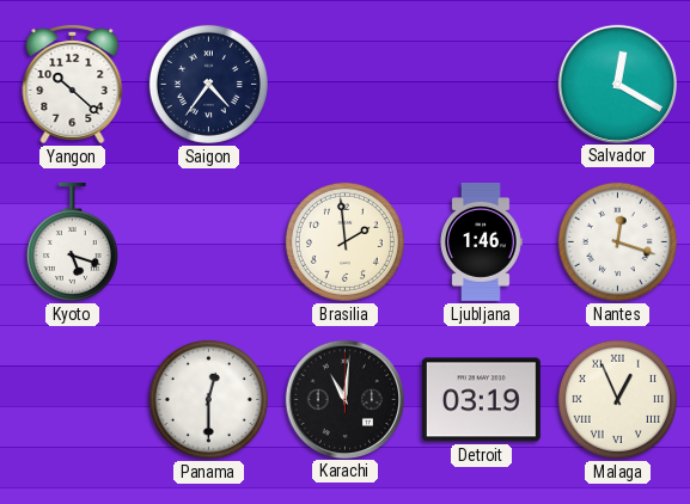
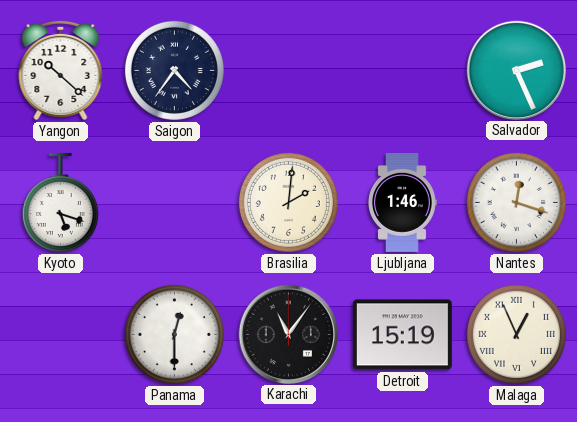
Salvador: 12:20 -> 2:26 (516, 70)
Brasilia: 1:59 -> 2:01 (288, 202)
Karachi: 11:01 -> 11:06 (288, 334)
Detroit: 03:19 -> 15:19 (402, 335)
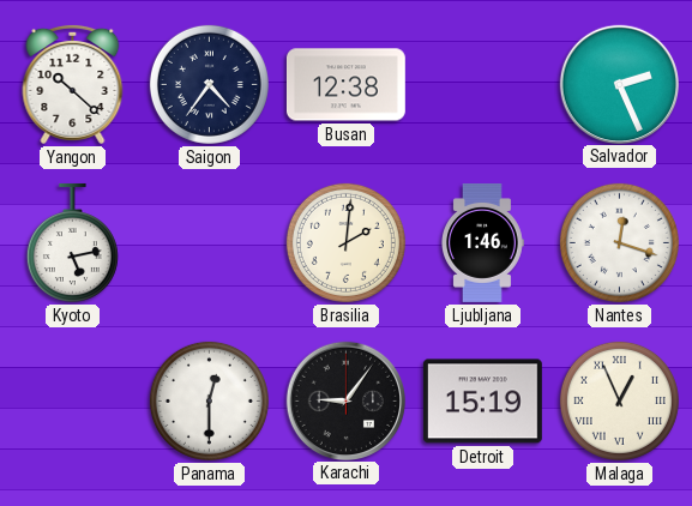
Busan: none -> 12:38 (345, 85)
Kyoto: 5:18 -> 5:13 (72, 242)
Karachi: 11:06 -> 9:06 (345, 400)
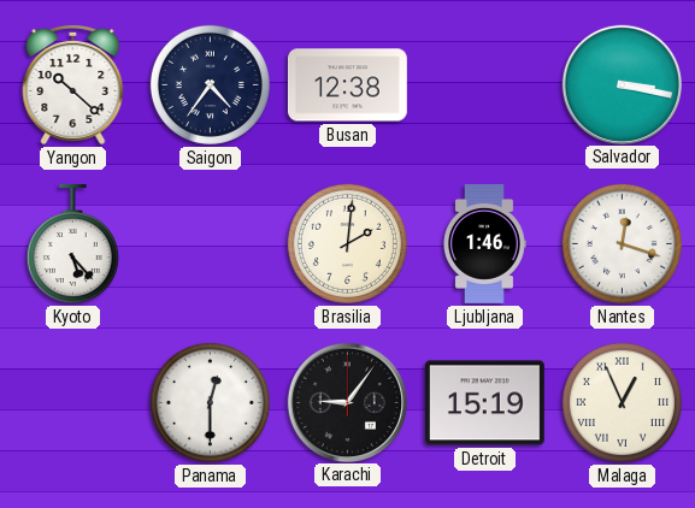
Salvador: 2:26 -> 3:17 (622, 84)
Kyoto: 5:13 -> 5:23 (72, 243)
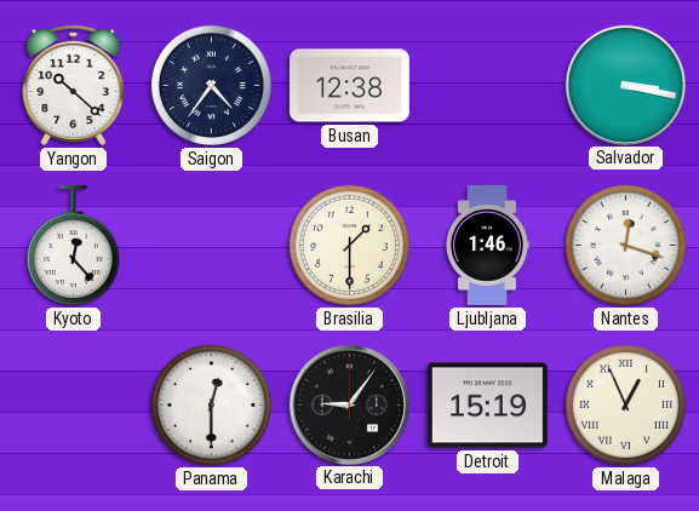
Kyoto: 5:23 -> 12:23 (73, 245)
Brasilia: 2:01 -> 1:30 (349, 245)
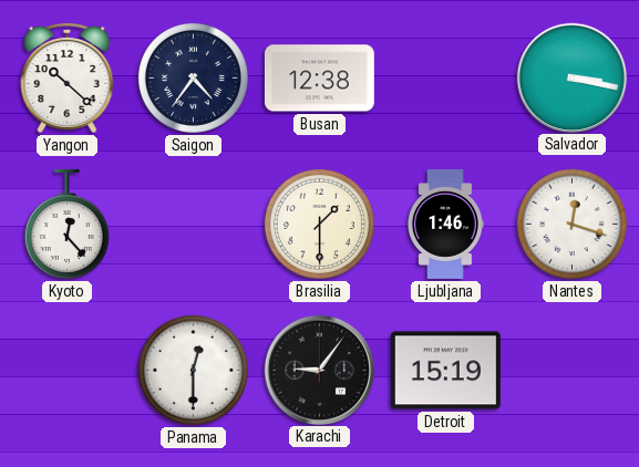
Malaga: 12:56 -> none (625, 404)
